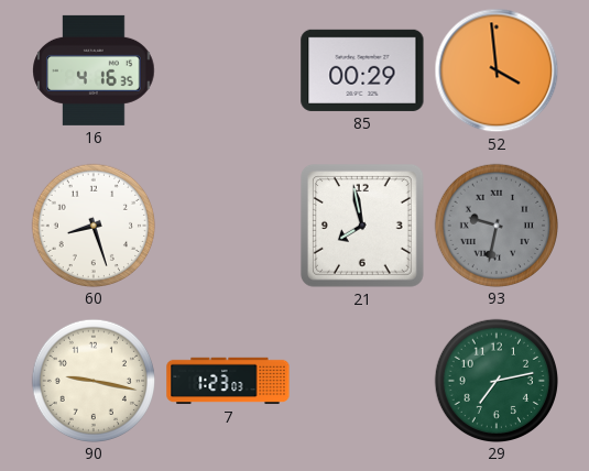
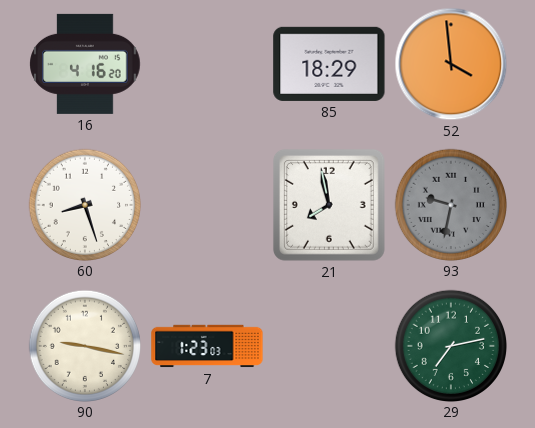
16: 4:16:35 -> 4:16:20 (85, 64)
85: 00:29 -> 18:29 (329, 64)
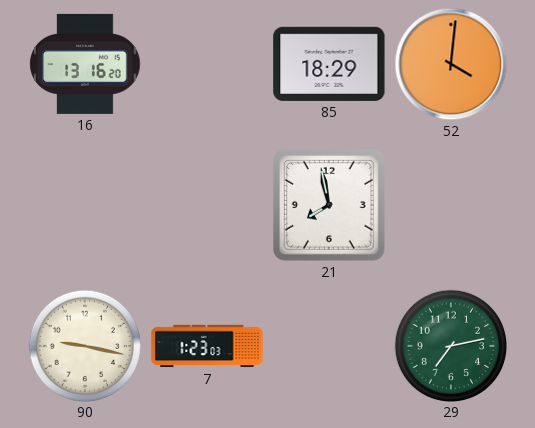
16: 4:16 -> 13:16 (85, 64)
52: 3:59 -> 4:01 (451, 64)
60: 8:27 -> none (84, 204)
93: 9:32 -> none (450, 204)
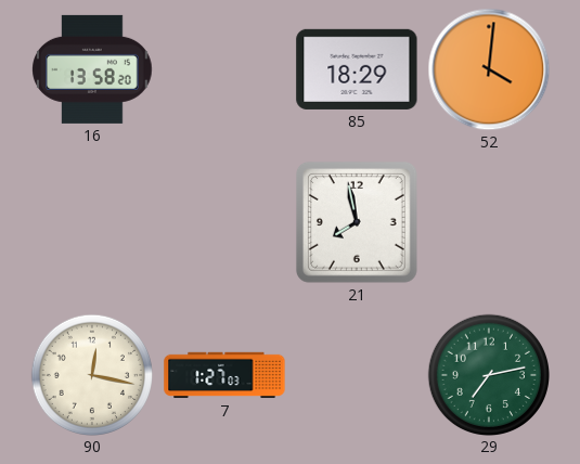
16: 13:16 -> 13:58 (92, 69)
90: 9:17 -> 12:17 (91, 374)
7: 1:23 -> 1:27 (224, 375)
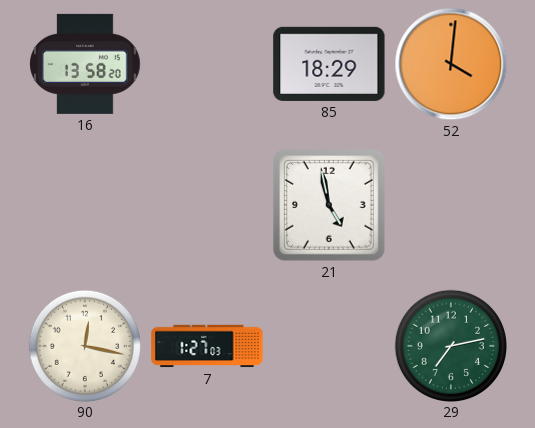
21: 7:58 -> 4:58 (329, 205)
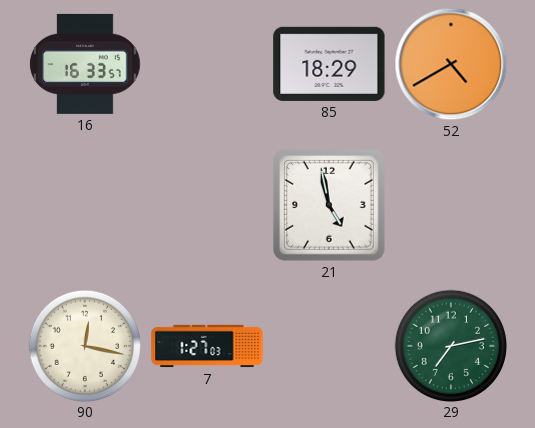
16: 13:58 -> 16:33 (85, 64)
52: 4:01 -> 4:40 (451, 64)
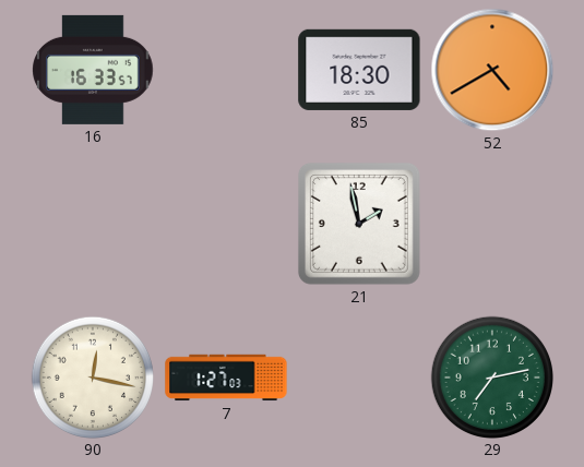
85: 18:29 -> 18:30 (359, 70)
21: 4:58 -> 1:58 (359, 224)
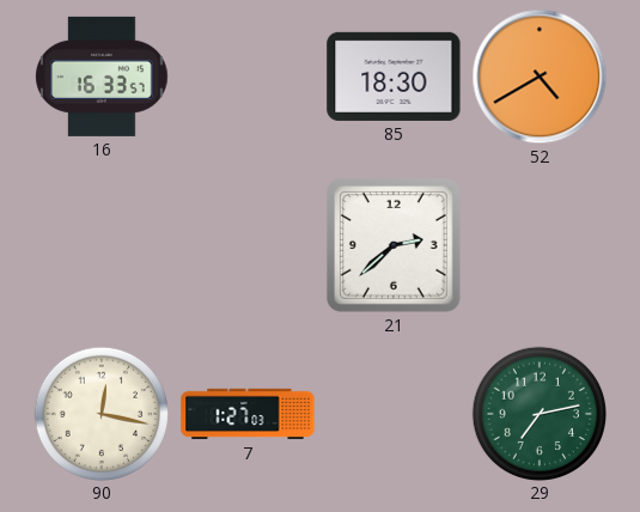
21: 1:58 -> 2:38 (394, 245)
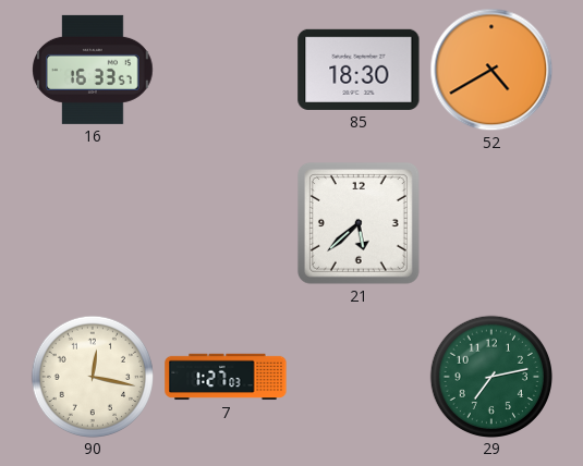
21: 2:38 -> 5:38 (359, 223)
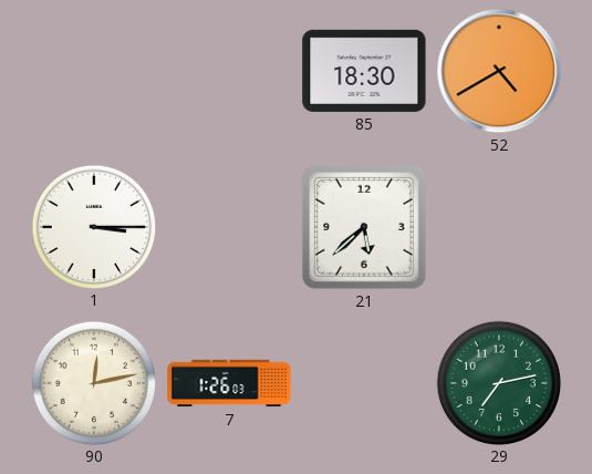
16: 16:33 -> none (93, 70)
1: none -> 3:15 (93, 226)
90: 12:17 -> 12:13 (93, 382)
7: 1:27 -> 1:26 (229, 383)
